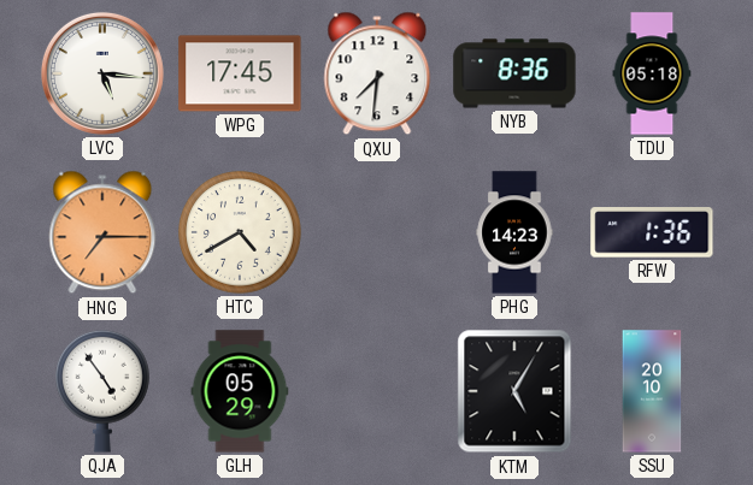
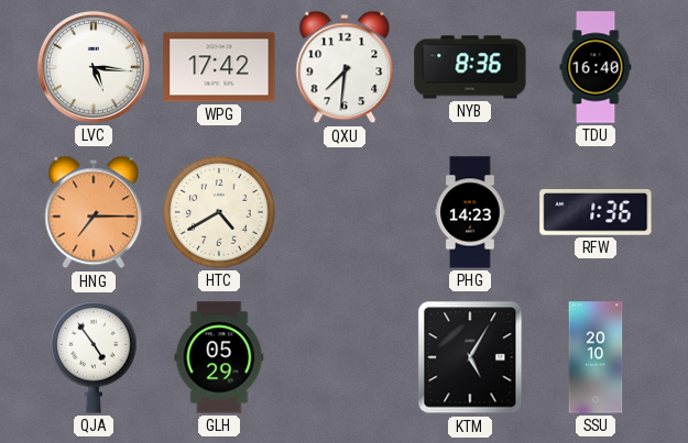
WPG: 17:45 -> 17:42 (219, 67)
TDU: 05:18 -> 16:40 (596, 67)
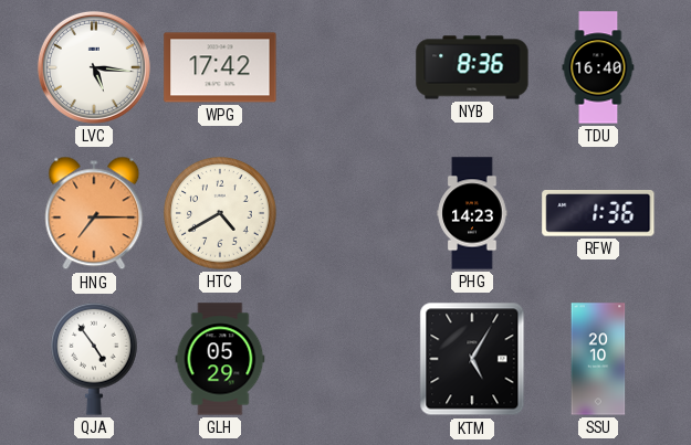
QXU: 7:31 -> none (345, 67)
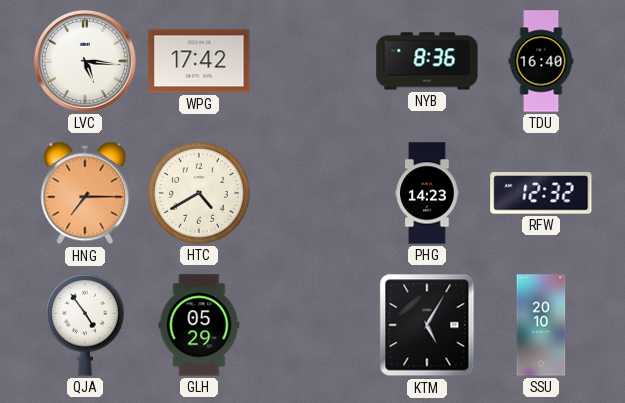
RFW: 1:36 -> 12:32 (541, 194)
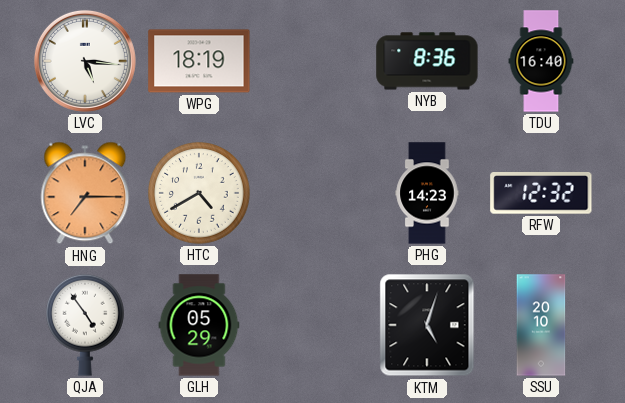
WPG: 17:42 -> 18:19 (199, 61)
KTM: 5:05 -> 5:03 (427, 325)
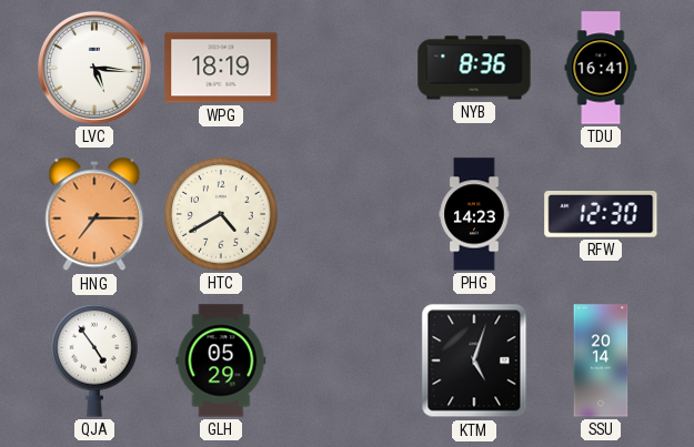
TDU: 16:40 -> 16:41 (601, 68)
RFW: 12:32 -> 12:30 (601, 215)
SSU: 20:10 -> 20:14 (601, 360)
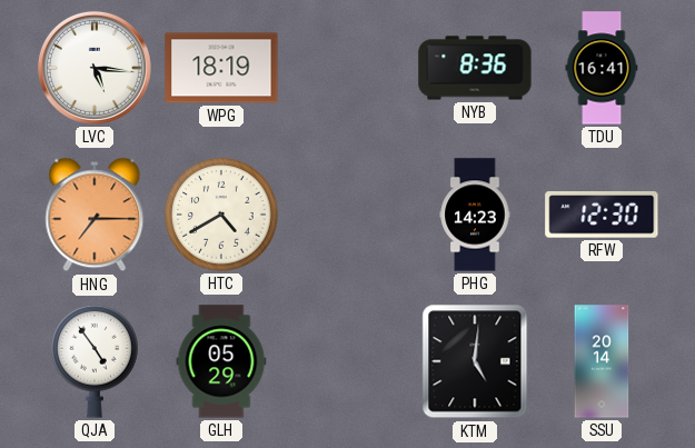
KTM: 5:03 -> 5:01 (475, 361)
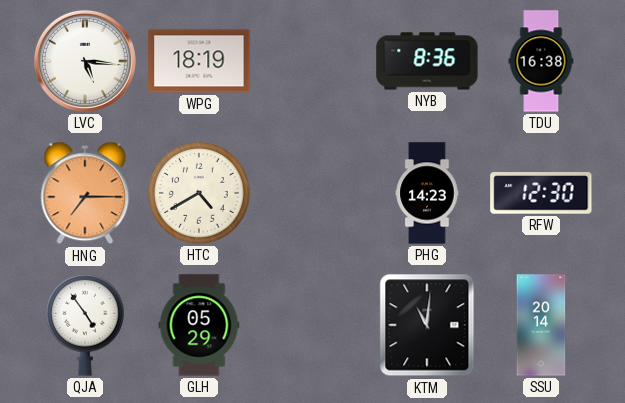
TDU: 16:41 -> 16:38 (541, 61)
KTM: 5:01 -> 11:01 (427, 325)
